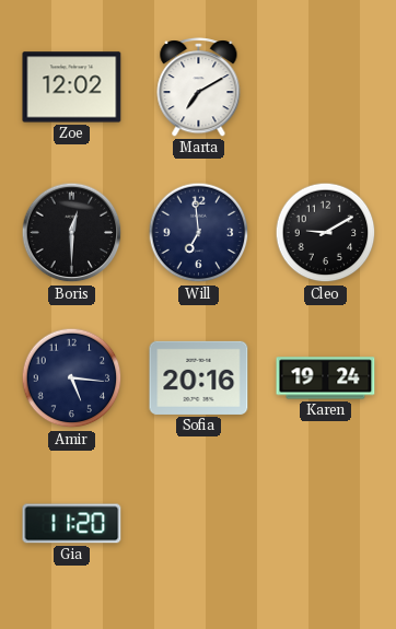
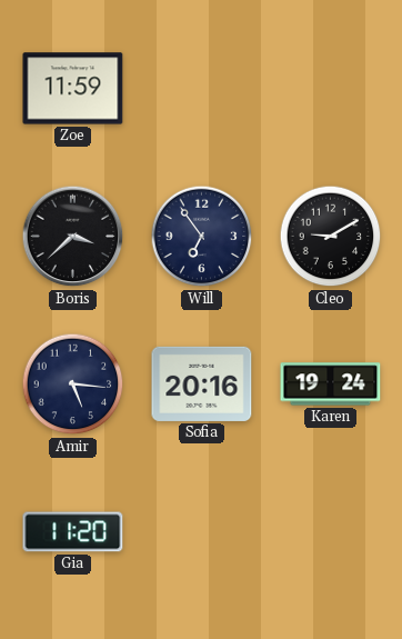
Zoe: 12:02 -> 11:59 (73, 89)
Marta: 7:10 -> none (199, 88)
Boris: 12:30 -> 3:38 (73, 237)
Will: 6:59 -> 6:54 (202, 237)
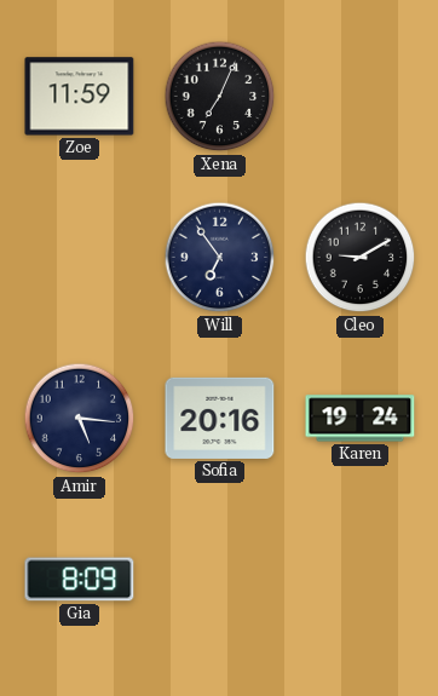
Xena: none -> 7:04 (220, 97)
Boris: 3:38 -> none (73, 237)
Gia: 11:20 -> 8:09 (80, 580)
